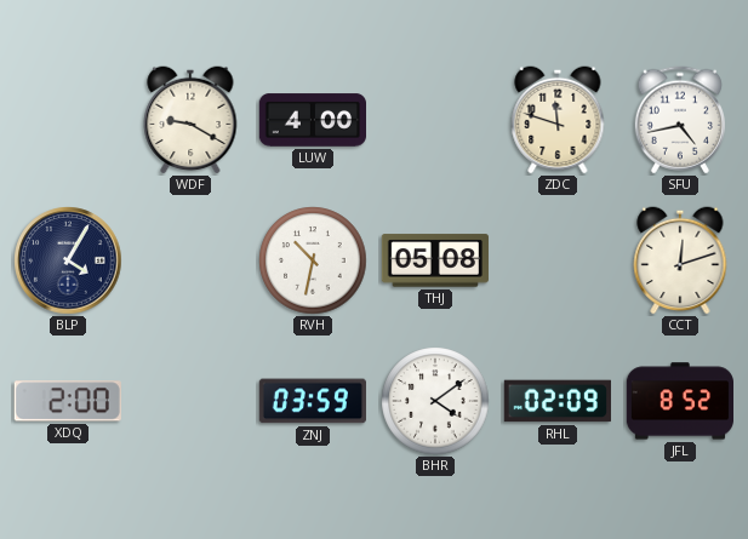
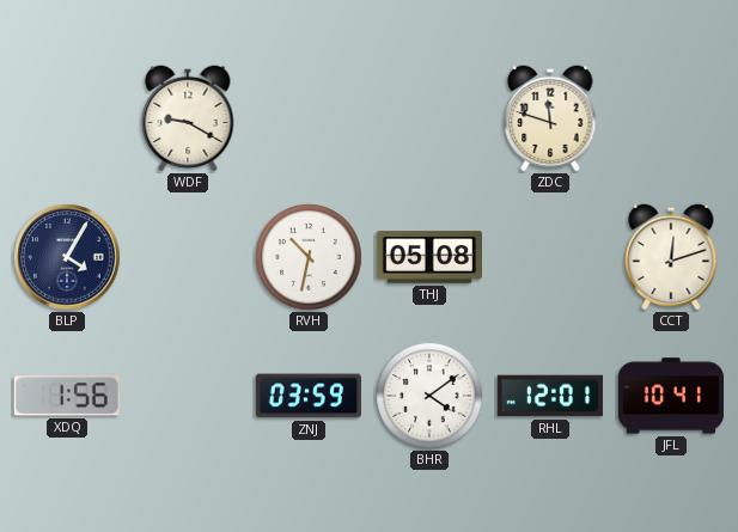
LUW: 4:00 -> none (312, 120)
SFU: 4:43 -> none (679, 120)
XDQ: 2:00 -> 1:56 (67, 396)
RHL: 02:09 -> 12:01 (550, 396)
JFL: 8:52 -> 10:41 (670, 396)
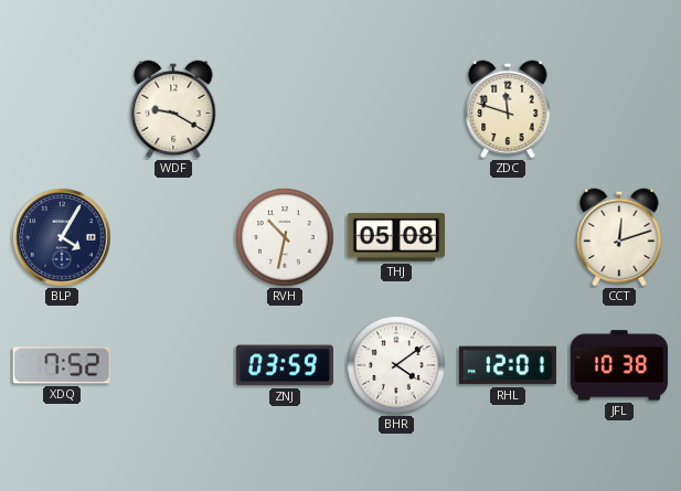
XDQ: 1:56 -> 7:52 (62, 365)
JFL: 10:41 -> 10:38 (618, 365)
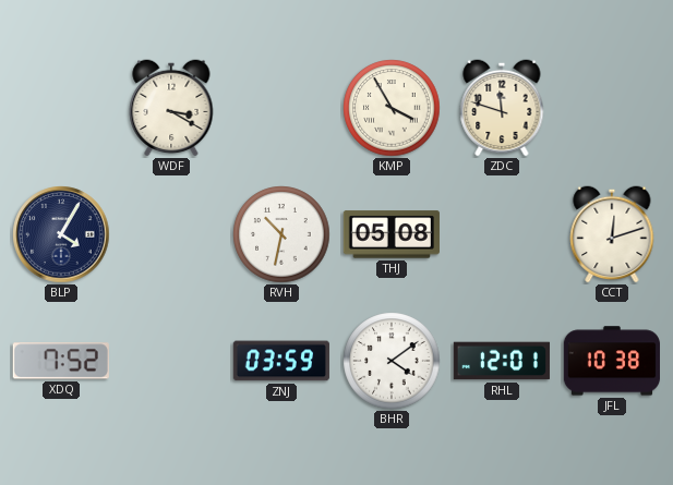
WDF: 9:20 -> 3:20 (171, 108)
KMP: none -> 3:55 (392, 108)
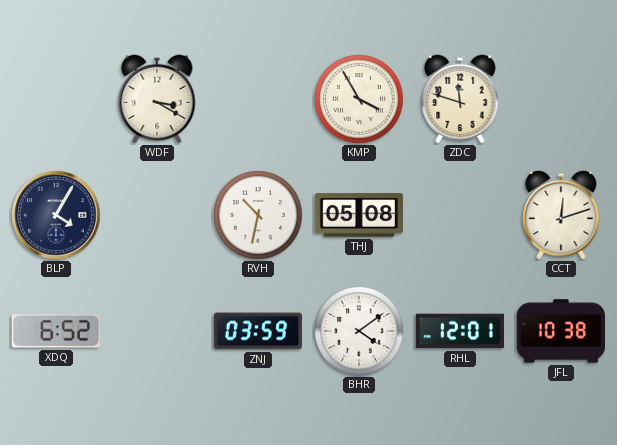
XDQ: 7:52 -> 6:52 (56, 331)
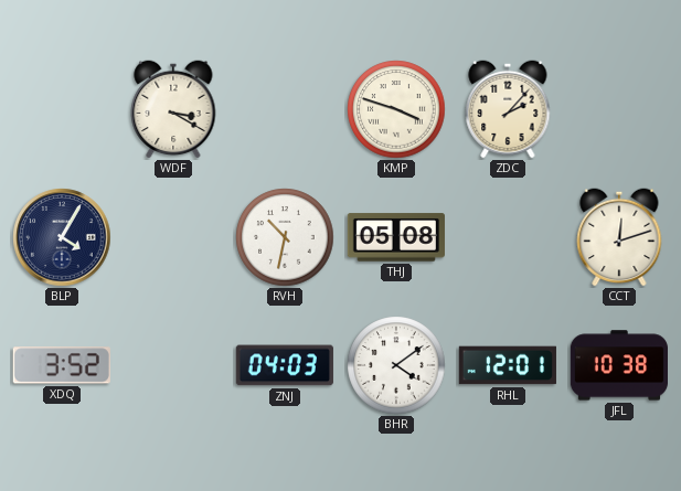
KMP: 3:55 -> 3:48 (396, 109)
ZDC: 11:48 -> 2:07 (508, 109)
XDQ: 6:52 -> 3:52 (62, 365)
ZNJ: 03:59 -> 04:03 (285, 365)
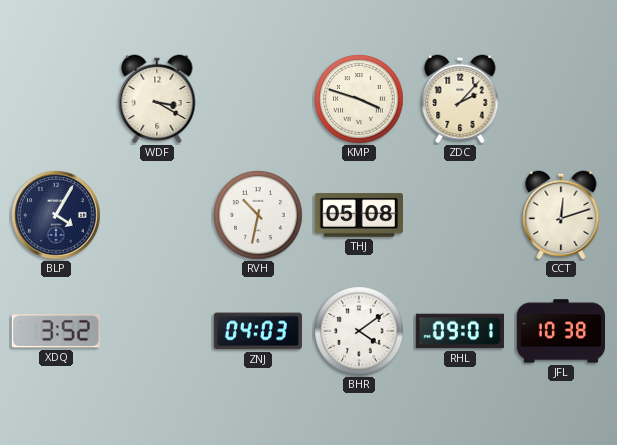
RHL: 12:01 -> 09:01 (460, 331)
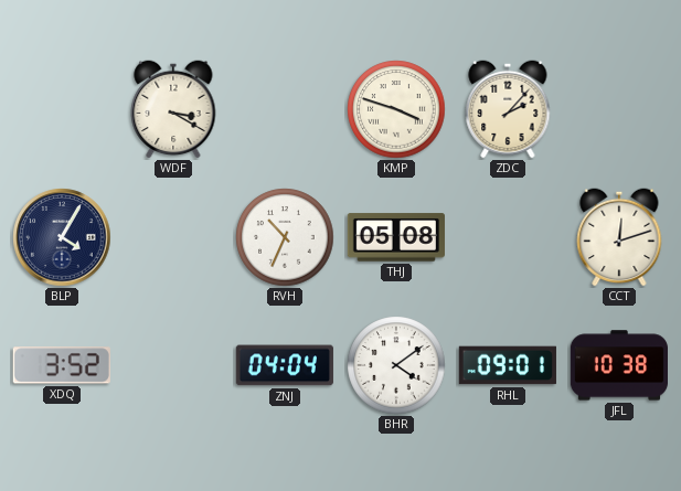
RVH: 10:32 -> 10:34 (285, 237)
ZNJ: 04:03 -> 04:04 (285, 365)
